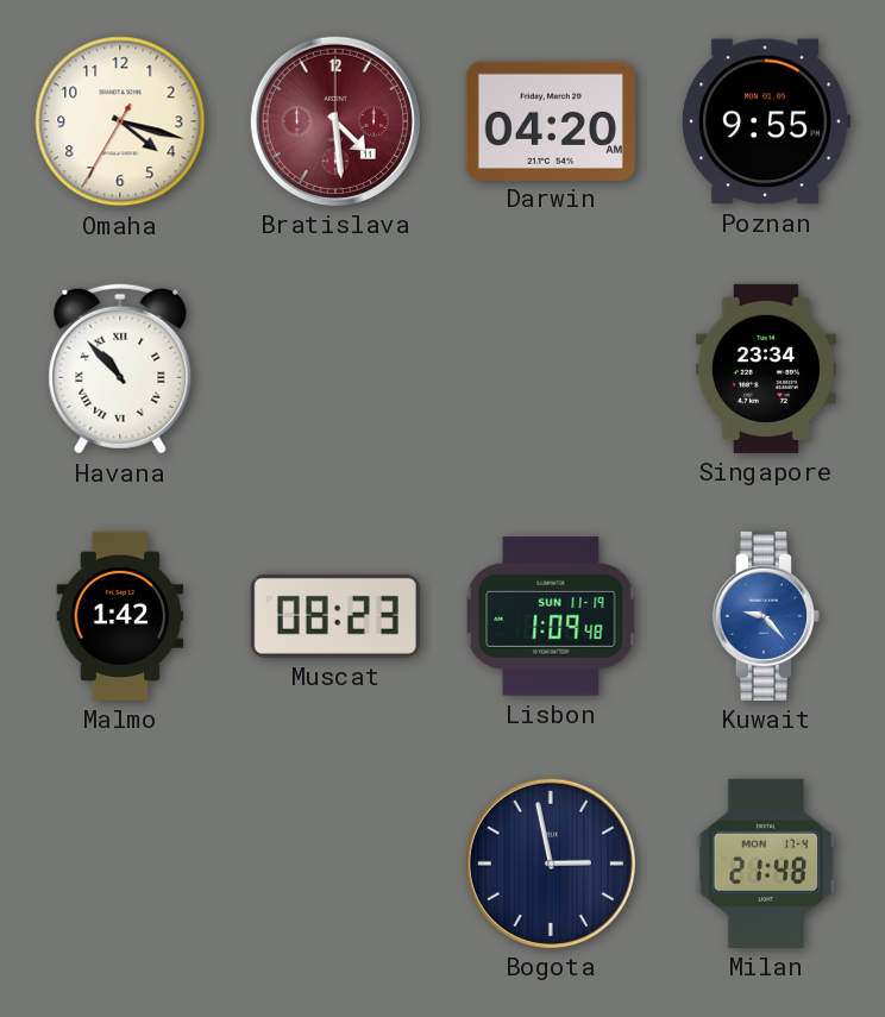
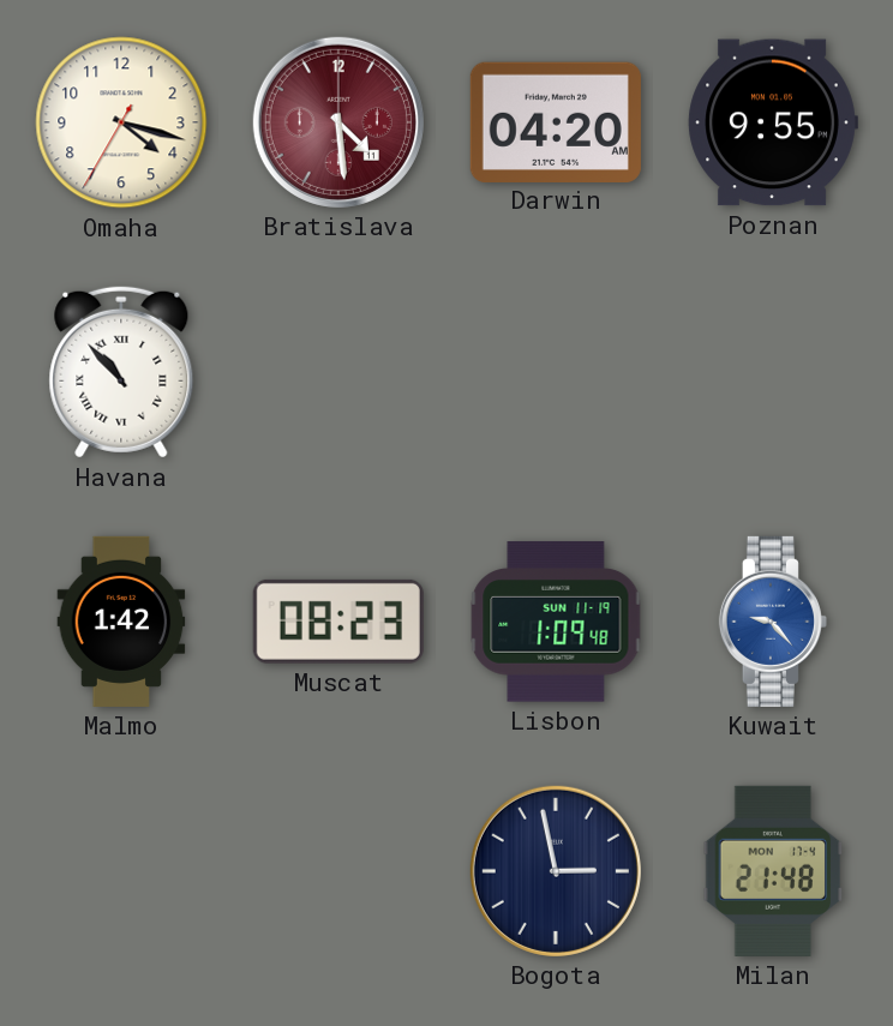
Singapore: 23:34 -> none (766, 369)
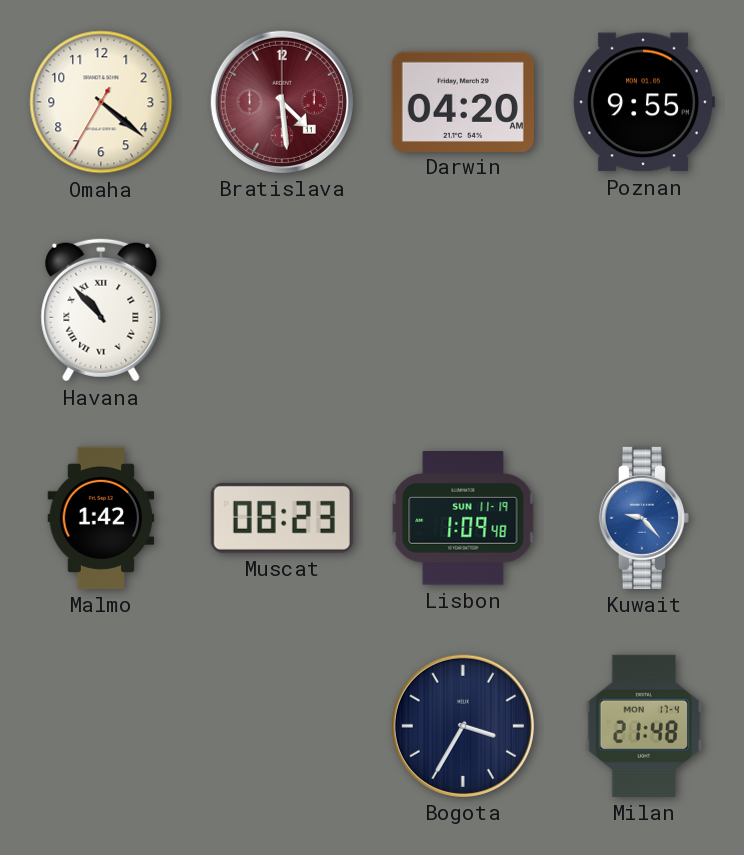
Omaha: 4:17 -> 4:21 (101, 102)
Bogota: 2:58 -> 3:35 (463, 726)
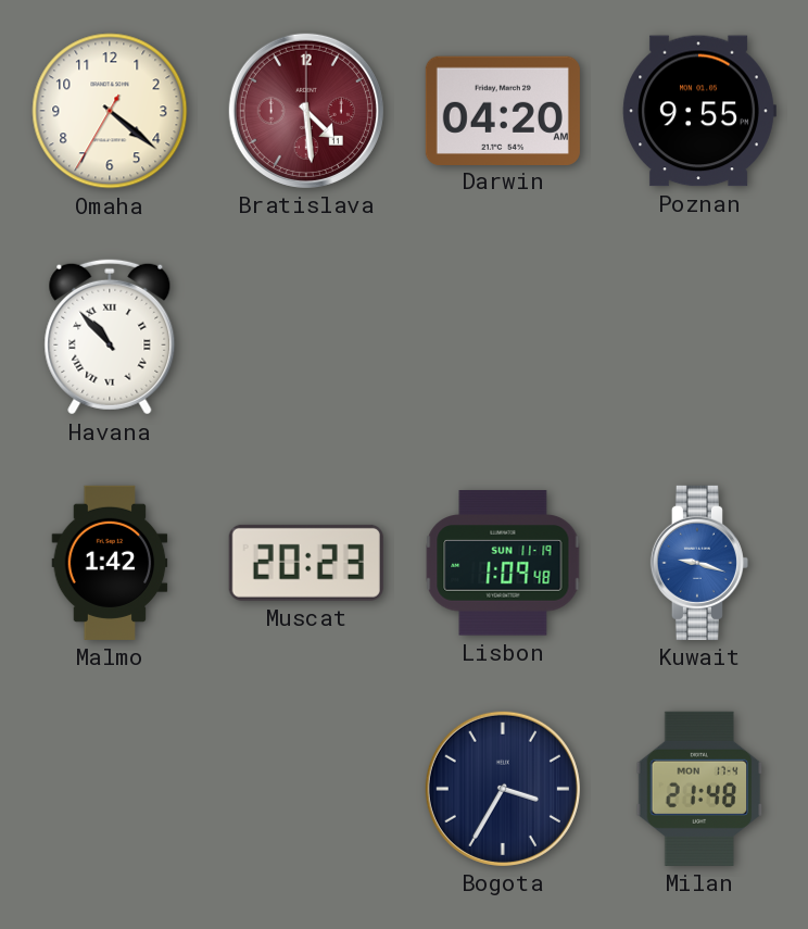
Muscat: 08:23 -> 20:23 (306, 563)
Kuwait: 9:23 -> 9:18 (699, 563)
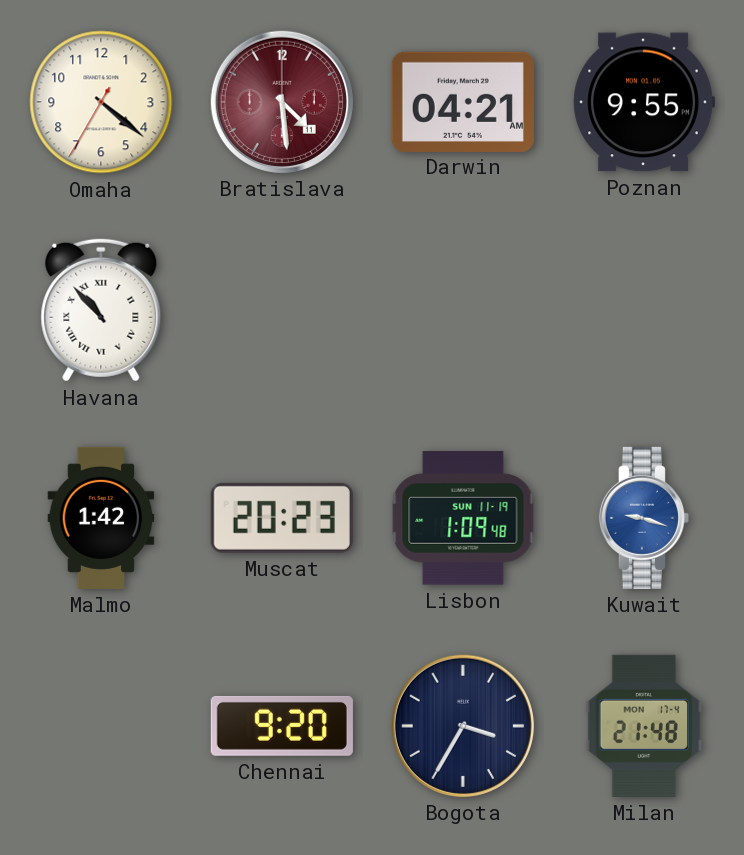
Darwin: 04:20 -> 04:21 (463, 101)
Chennai: none -> 9:20 (282, 726)
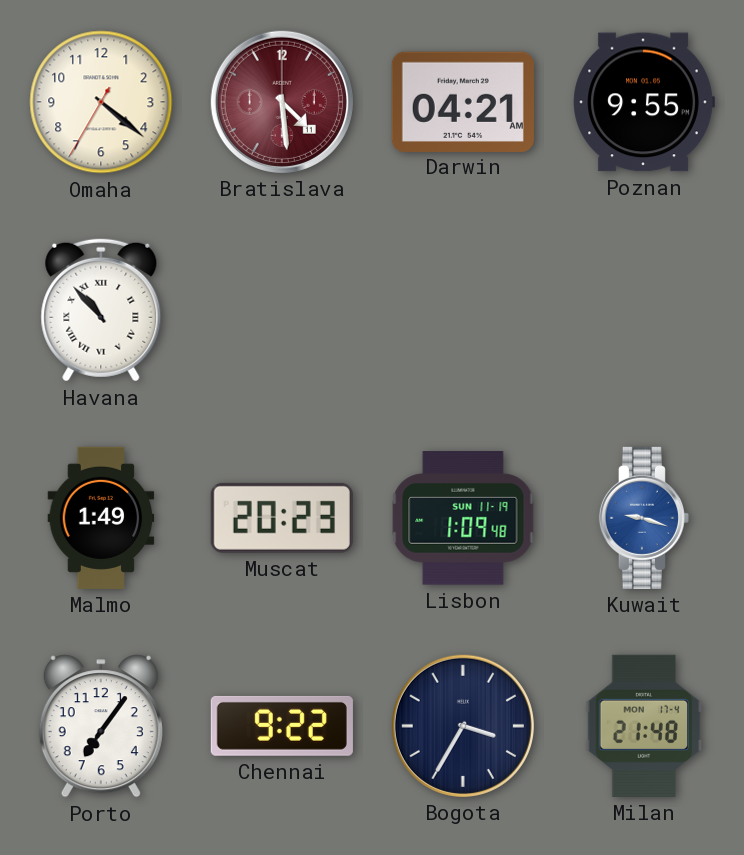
Malmo: 1:42 -> 1:49 (101, 518)
Porto: none -> 7:06 (101, 726)
Chennai: 9:20 -> 9:22 (282, 726)
